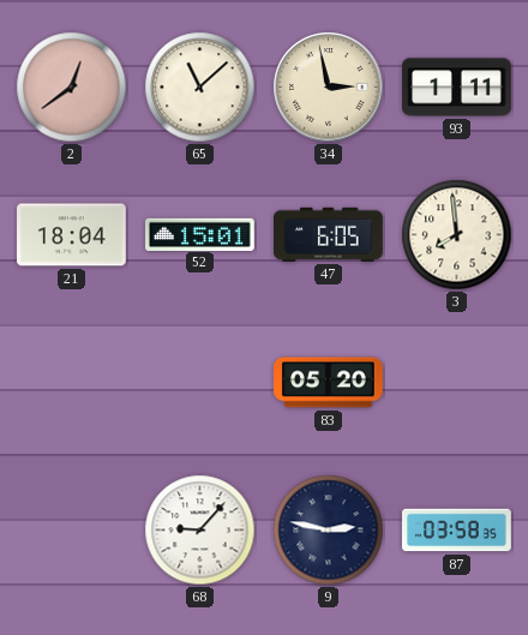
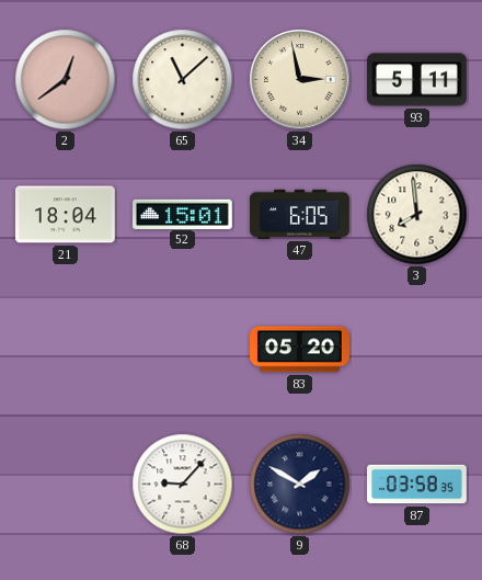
93: 1:11 -> 5:11 (417, 80)
9: 2:47 -> 1:50 (300, 485)
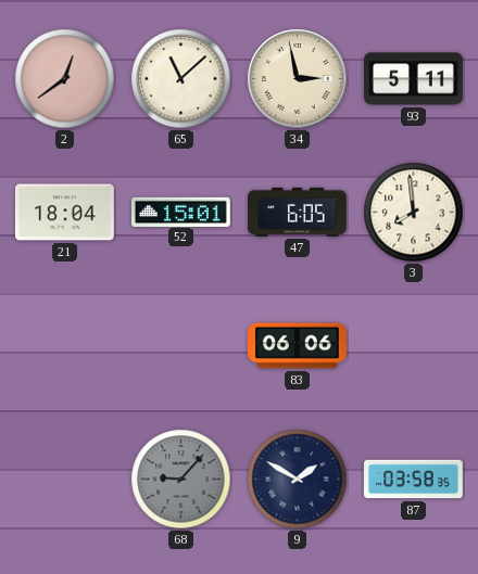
83: 05:20 -> 06:06 (298, 346)
68 dial: white -> grey (181, 480)
